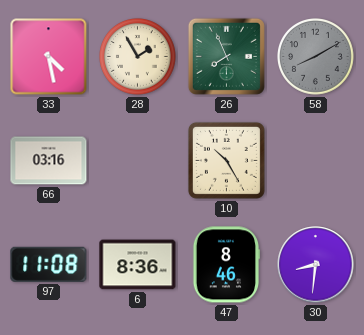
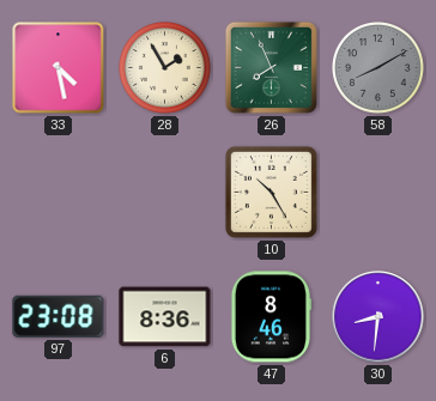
66: 03:16 -> none (49, 161)
97: 11:08 -> 23:08 (59, 316)
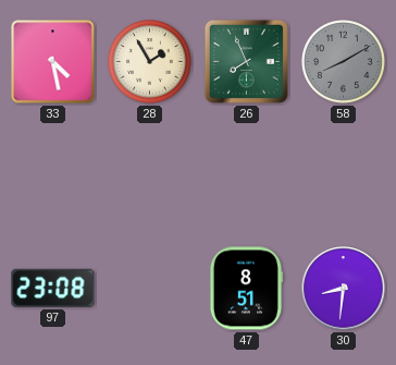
10: 10:25 -> none (271, 192)
6: 8:36 -> none (165, 317)
47: 8:46 -> 8:51 (246, 289)
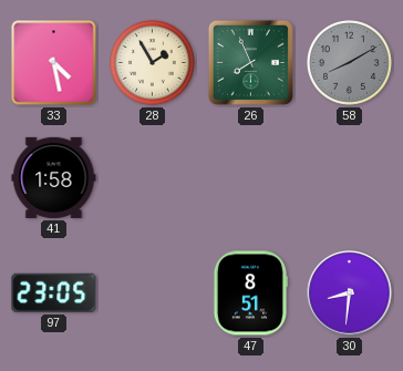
41: none -> 1:58 (54, 177)
97: 23:08 -> 23:05 (54, 292)
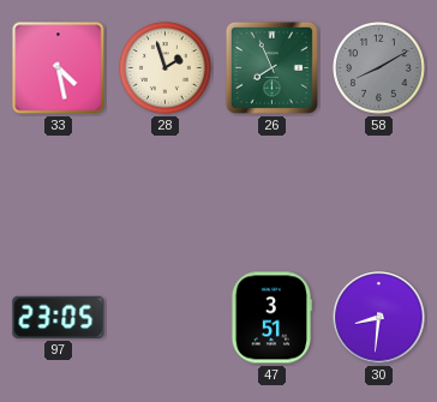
28: 1:55 -> 1:57 (166, 68)
41: 1:58 -> none (54, 177)
47: 8:51 -> 3:51 (271, 318)
